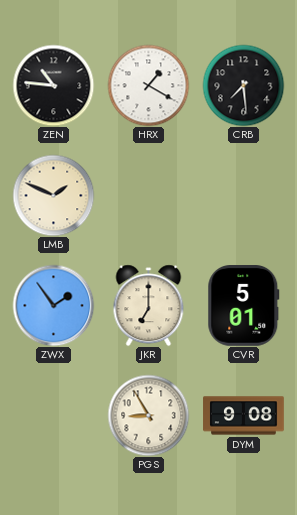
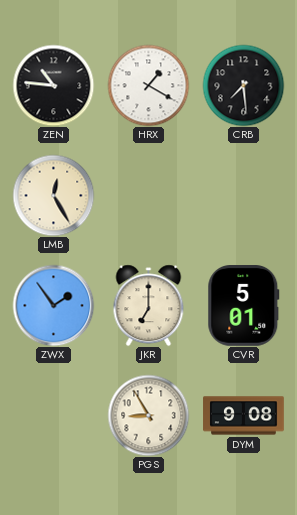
LMB: 1:49 -> 12:25 (53, 195)
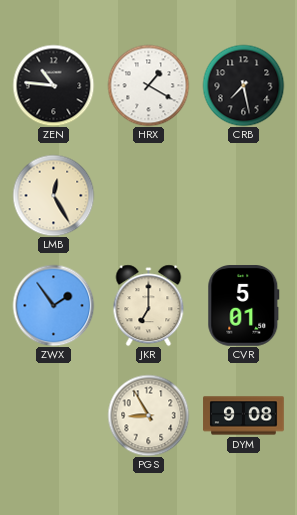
CRB: 7:29 -> 7:28 (243, 85)
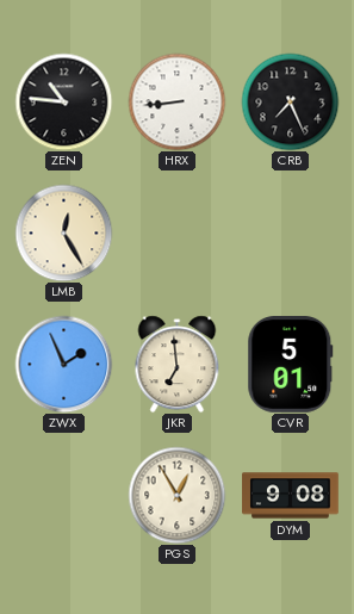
HRX: 1:20 -> 8:44 (176, 101)
CRB: 7:28 -> 7:26 (290, 101)
ZWX: 1:54 -> 1:56 (63, 364)
JKR: 7:00 -> 6:59 (178, 364)
PGS: 8:55 -> 12:55 (176, 495)
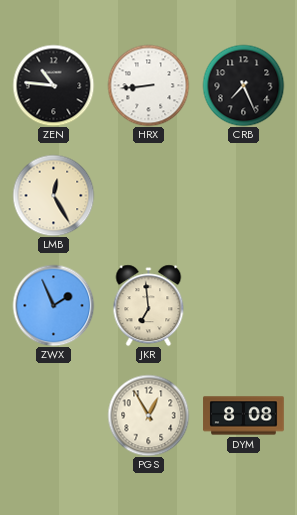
CVR: 5:01 -> none (291, 365)
DYM: 9:08 -> 8:08 (244, 416)
